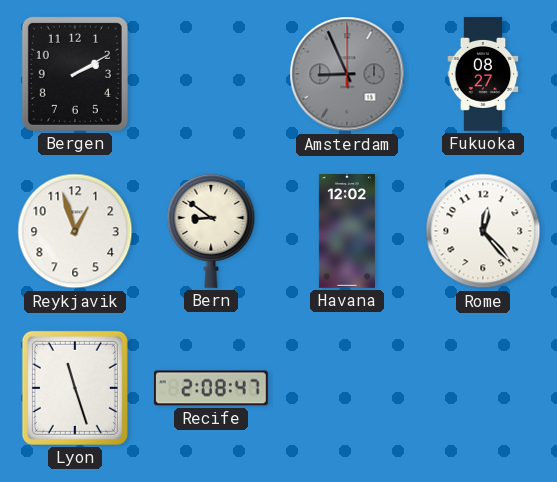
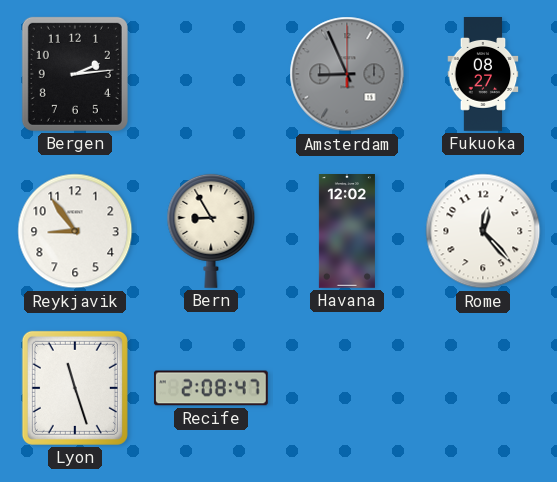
Bergen: 2:10 -> 2:14 (75, 74)
Reykjavik: 12:57 -> 8:54 (75, 231)
Bern: 8:51 -> 8:55 (211, 231)
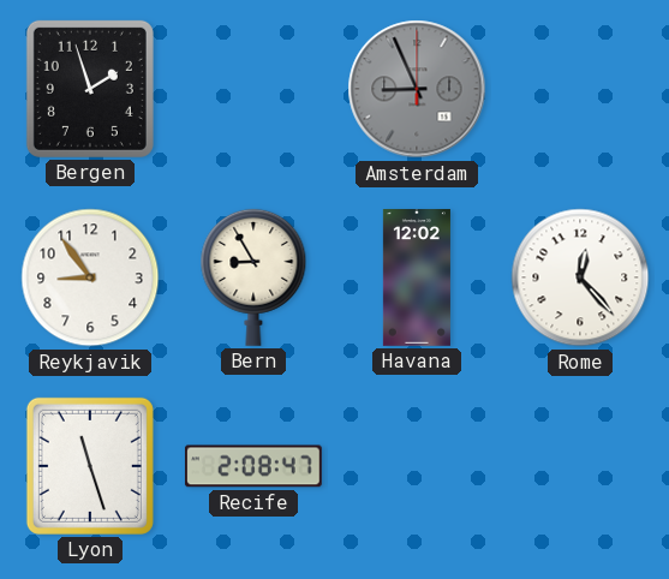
Bergen: 2:14 -> 1:57 (90, 89)
Fukuoka: 08:27 -> none (483, 74)
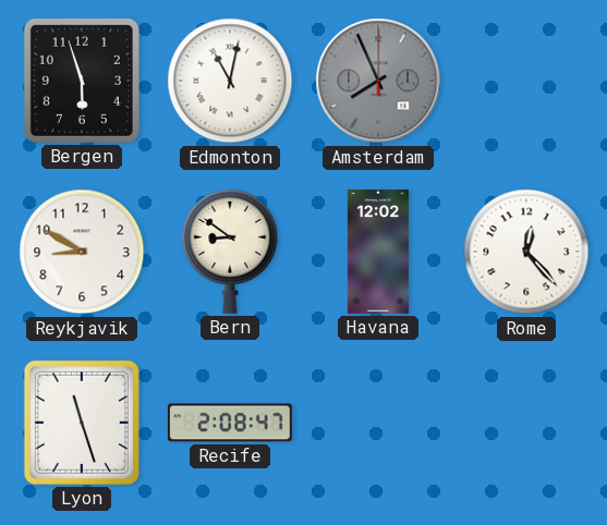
Bergen: 1:57 -> 5:57 (82, 81)
Edmonton: none -> 11:02 (230, 81)
Amsterdam: 8:56 -> 7:56 (378, 81)
Reykjavik: 8:54 -> 8:50 (82, 252)
Bern: 8:55 -> 8:51 (230, 252)
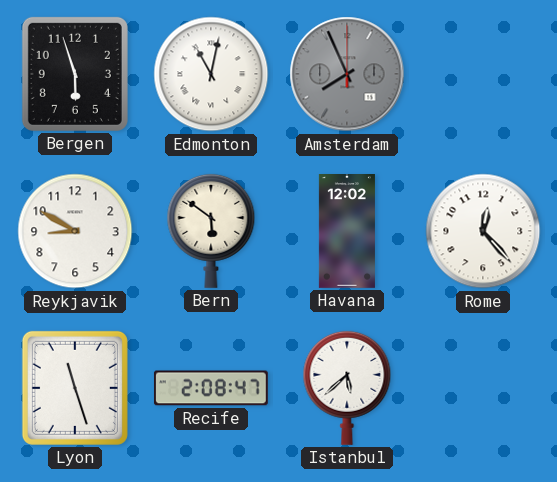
Bern: 8:51 -> 5:51 (211, 231)
Istanbul: none -> 5:38 (347, 388)
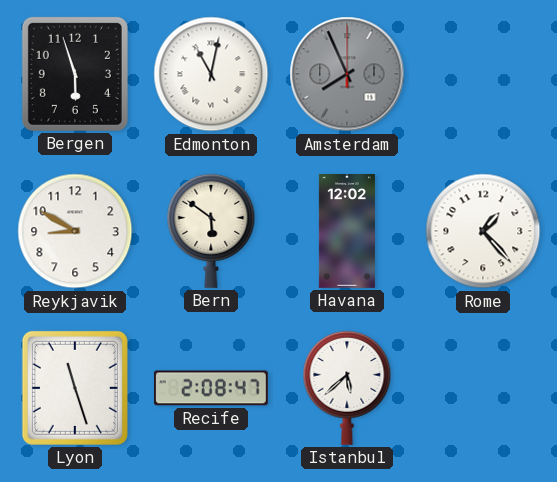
Rome: 12:23 -> 1:23 (483, 231)
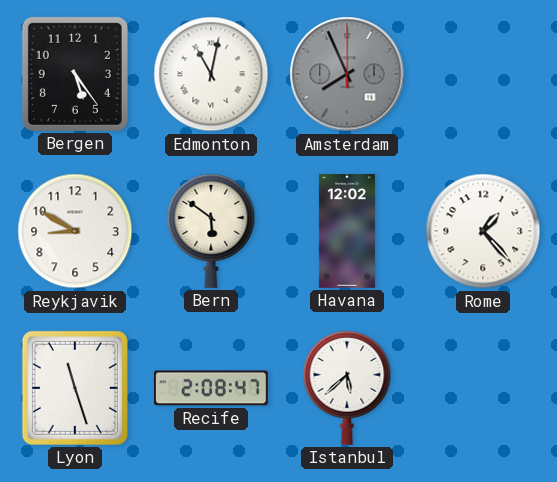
Bergen: 5:57 -> 5:24 (75, 74)
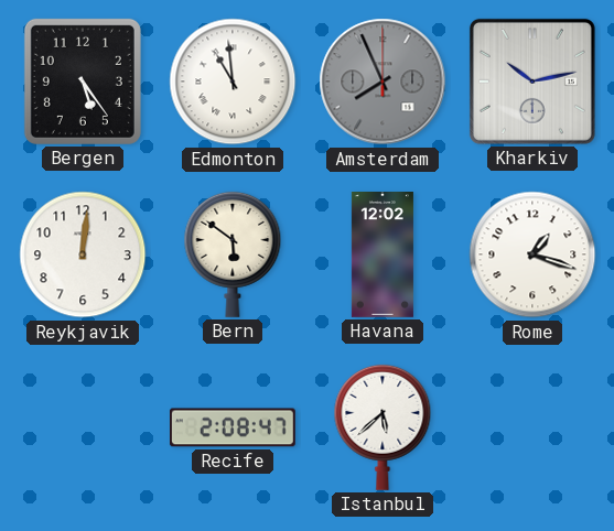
Edmonton: 11:02 -> 10:59 (233, 82)
Kharkiv: none -> 10:13 (532, 82)
Reykjavik: 8:50 -> 12:01 (83, 254)
Rome: 1:23 -> 1:18 (532, 254)
Lyon: 11:27 -> none (75, 388)
